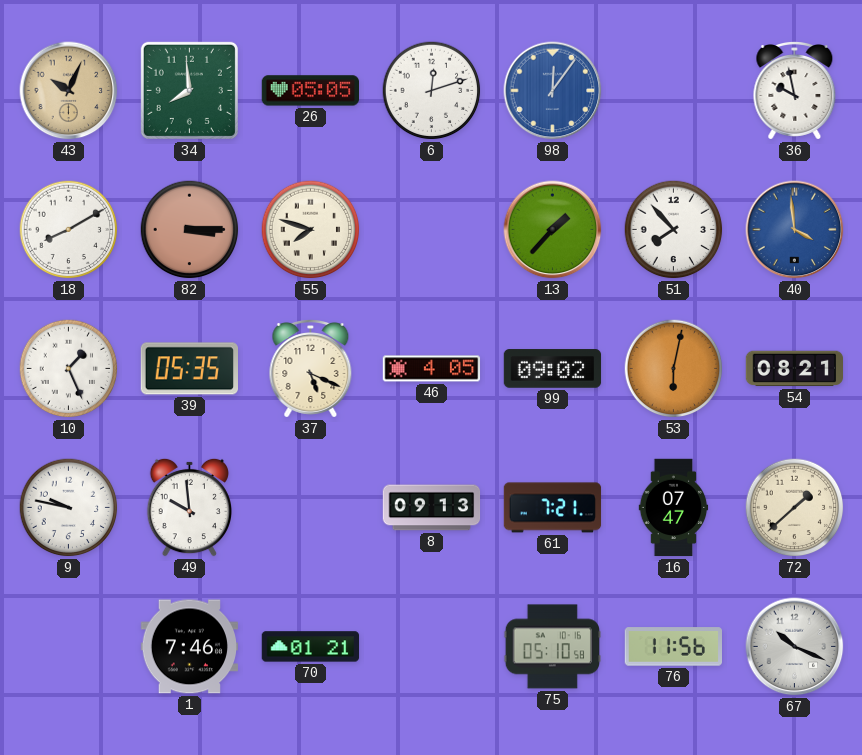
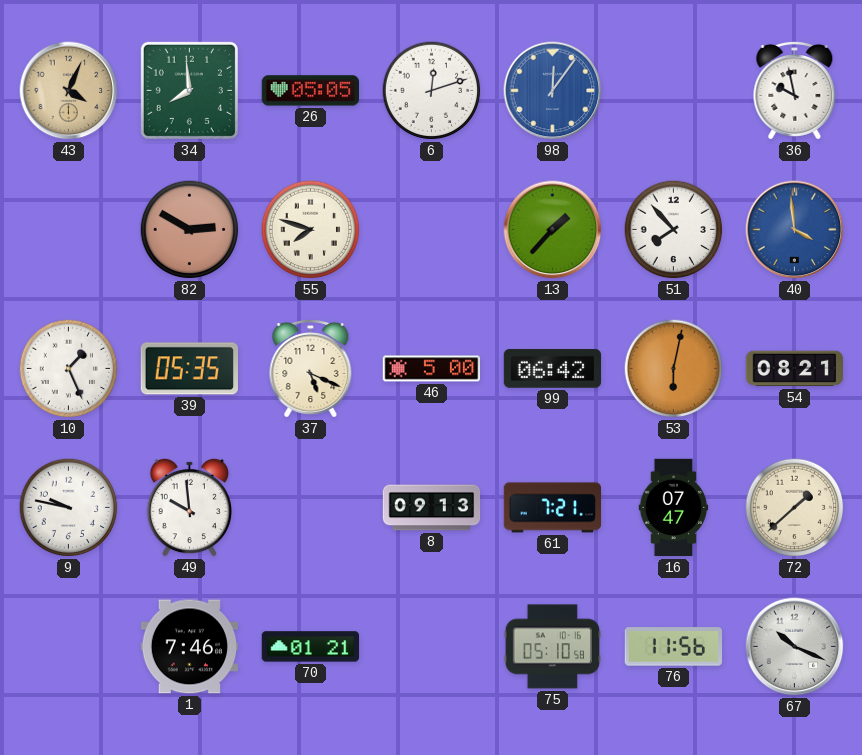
43: 10:04 -> 4:04 (69, 91)
18: 8:10 -> none (69, 230)
82: 3:15 -> 2:50 (190, 230)
46: 4:05 -> 5:00 (432, 369)
99: 09:02 -> 06:42 (553, 369)
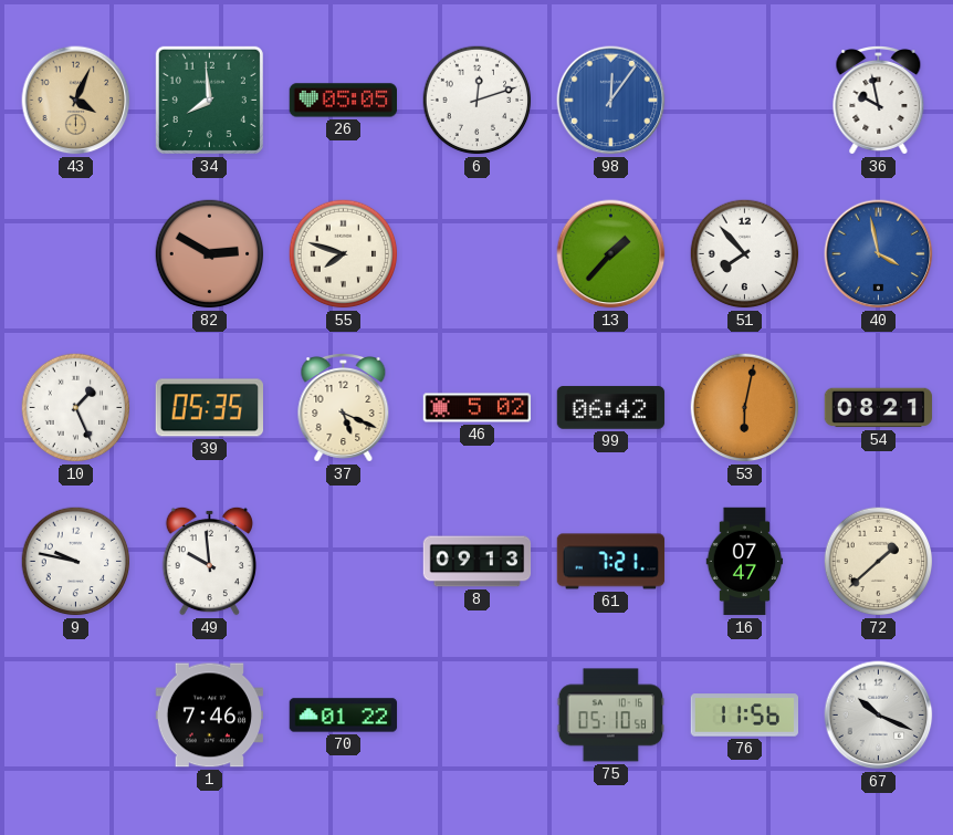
40: 3:59 -> 3:58 (879, 254)
46: 5:00 -> 5:02 (478, 408)
70: 01:21 -> 01:22 (344, 716)
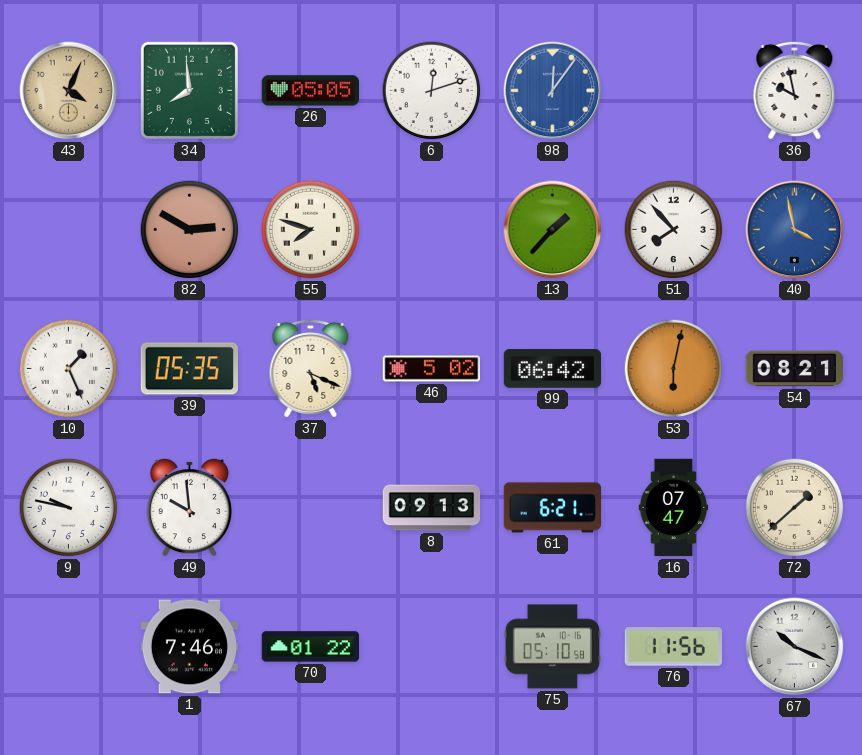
61: 7:21 -> 6:21 (553, 508)
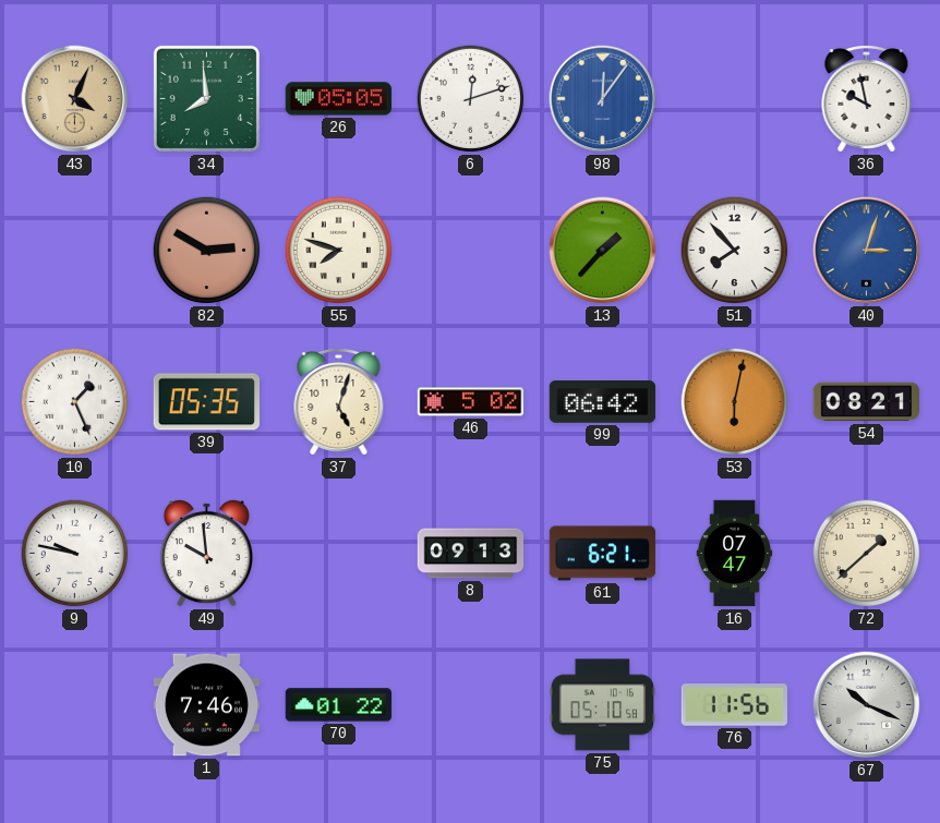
40: 3:58 -> 3:03 (867, 251)
37: 5:19 -> 5:03 (339, 402)
